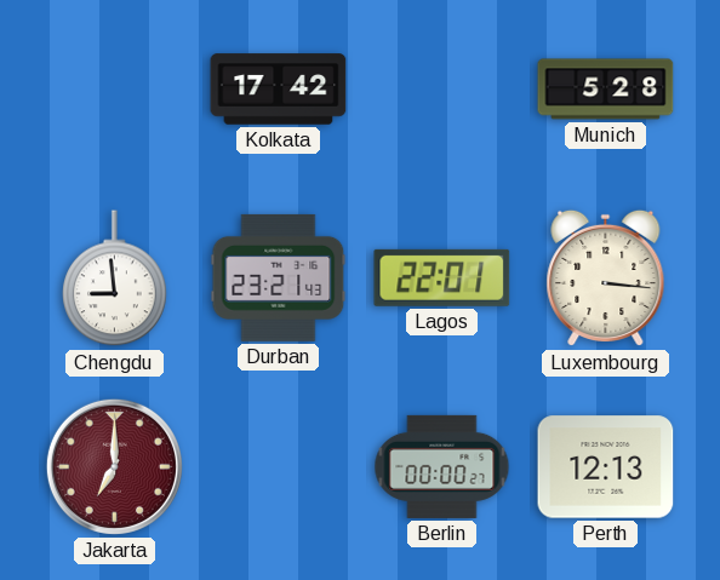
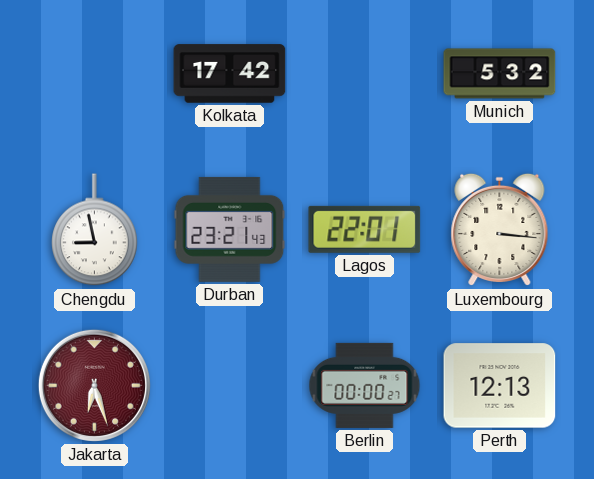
Munich: 5:28 -> 5:32 (500, 74)
Chengdu: 8:59 -> 8:58 (95, 230)
Jakarta: 7:00 -> 6:27 (94, 385)
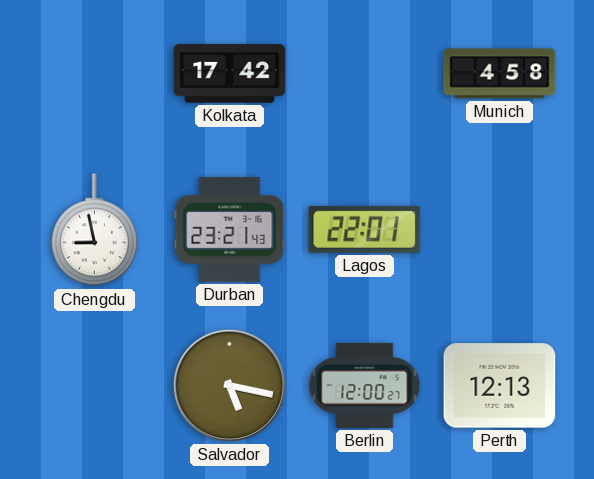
Munich: 5:32 -> 4:58 (500, 74)
Luxembourg: 3:16 -> none (500, 230)
Jakarta: 6:27 -> none (94, 385)
Salvador: none -> 5:17 (229, 385)
Berlin: 00:00 -> 12:00 (365, 385)
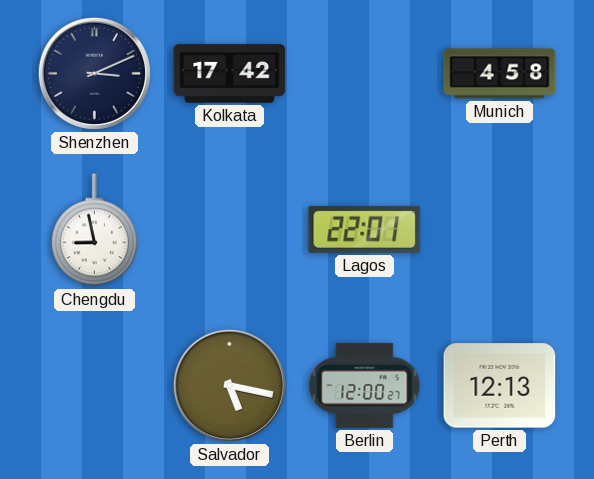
Shenzhen: none -> 3:11 (94, 73)
Durban: 23:21 -> none (230, 229)
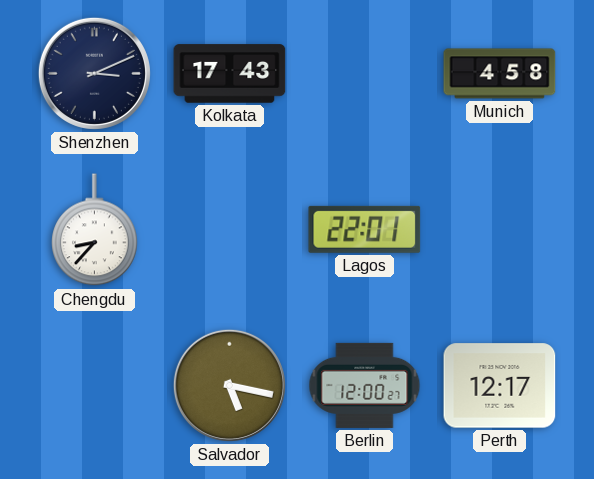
Kolkata: 17:42 -> 17:43 (230, 74)
Chengdu: 8:58 -> 8:37 (95, 230)
Perth: 12:13 -> 12:17 (500, 386)
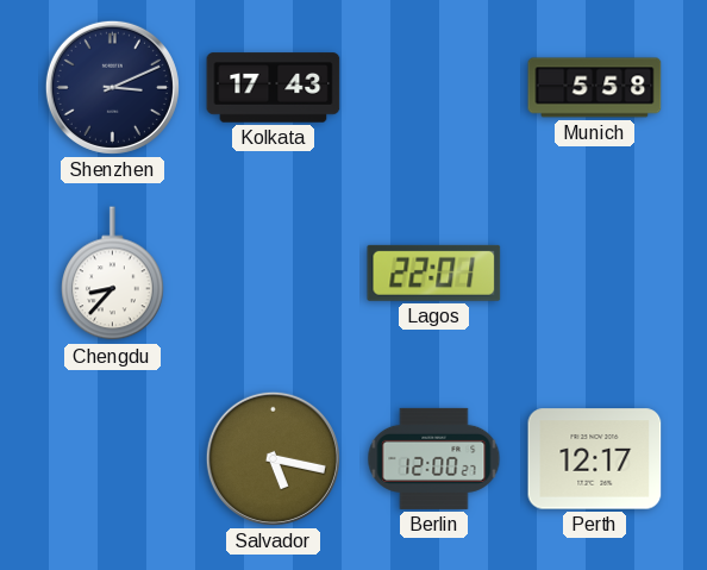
Munich: 4:58 -> 5:58 (595, 88)
